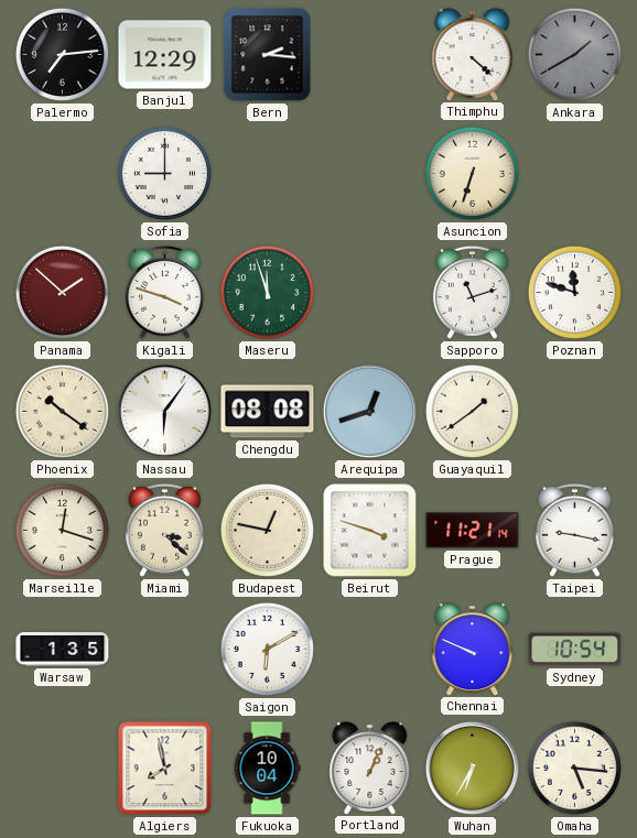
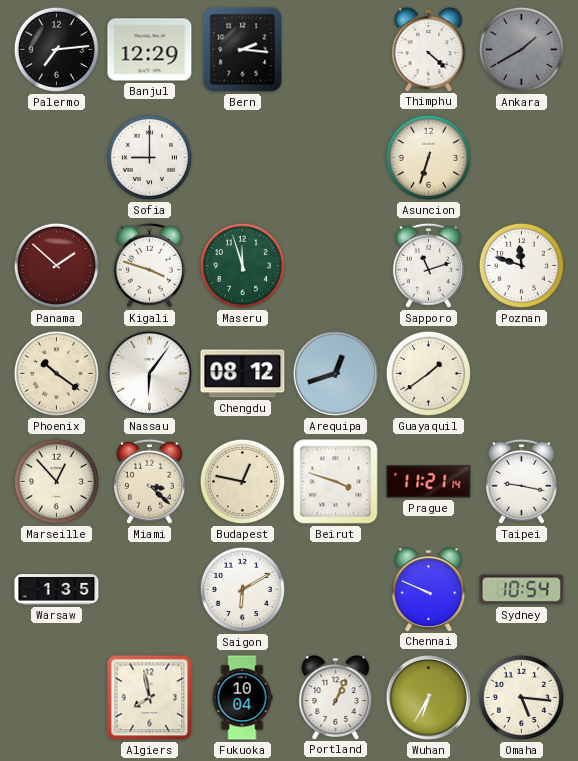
Chengdu: 08:08 -> 08:12 (243, 374)
Marseille: 12:18 -> 12:53 (56, 481)
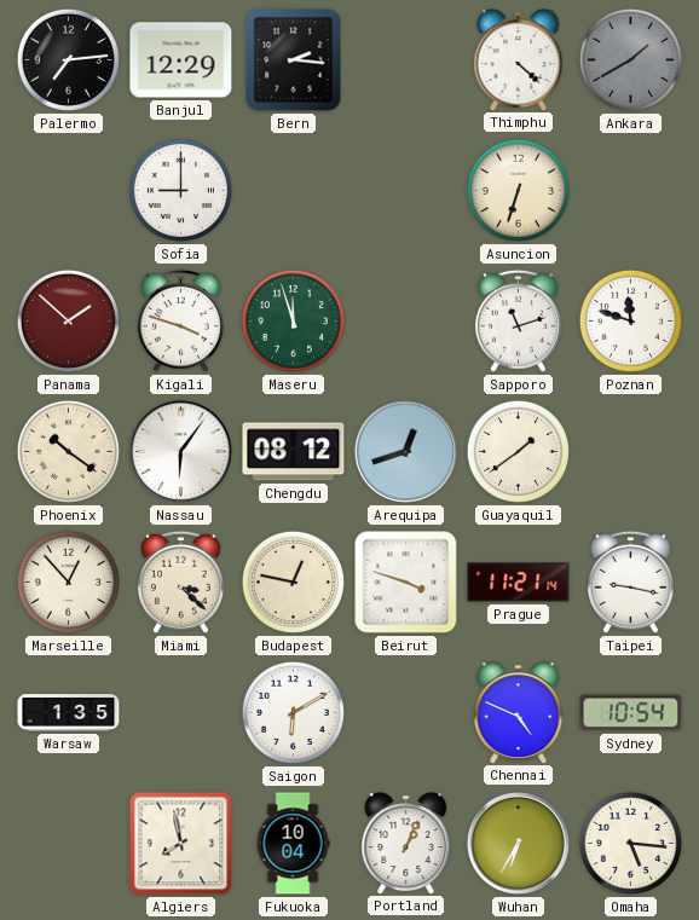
Chennai: 9:49 -> 4:49 (519, 712)
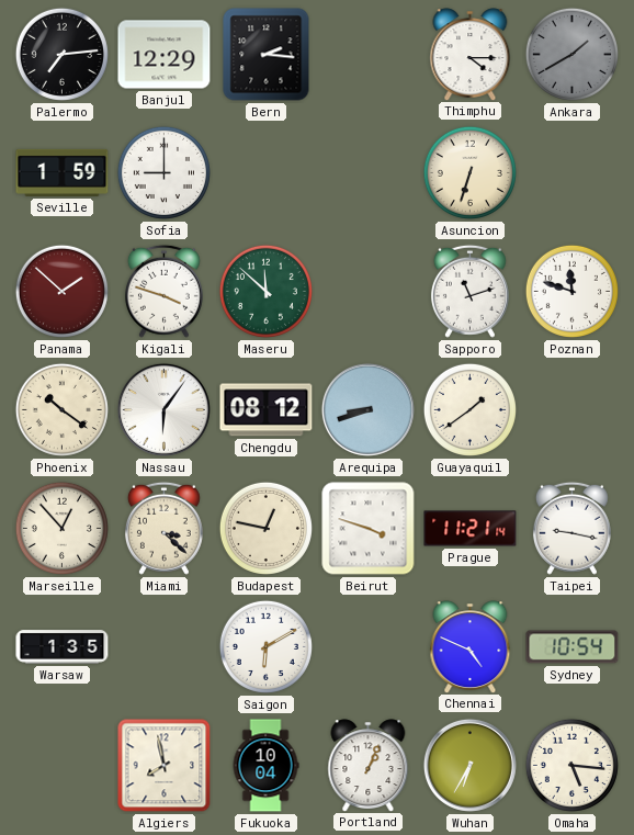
Thimphu: 4:22 -> 4:15 (471, 54)
Seville: none -> 1:59 (63, 172)
Maseru: 11:57 -> 11:52 (265, 291)
Arequipa: 12:42 -> 8:42 (367, 409)
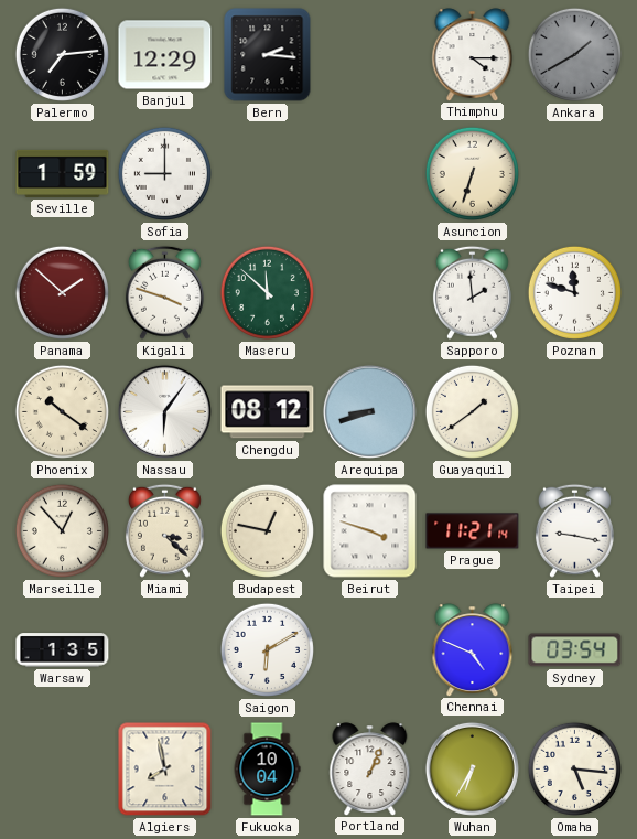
Sapporo: 11:12 -> 1:59 (472, 292)
Sydney: 10:54 -> 03:54 (575, 650)
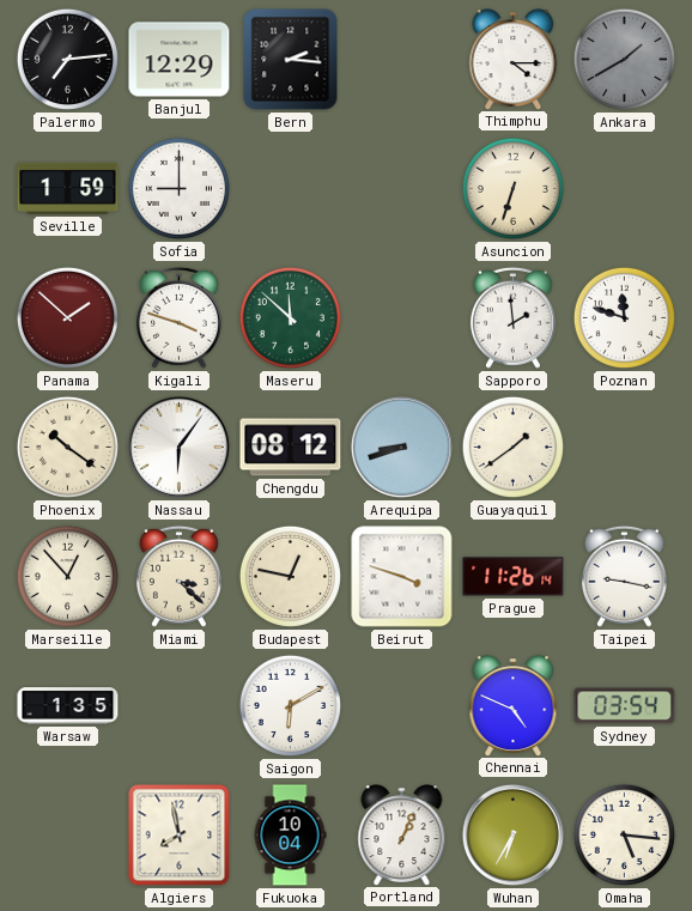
Prague: 11:21 -> 11:26 (514, 577)
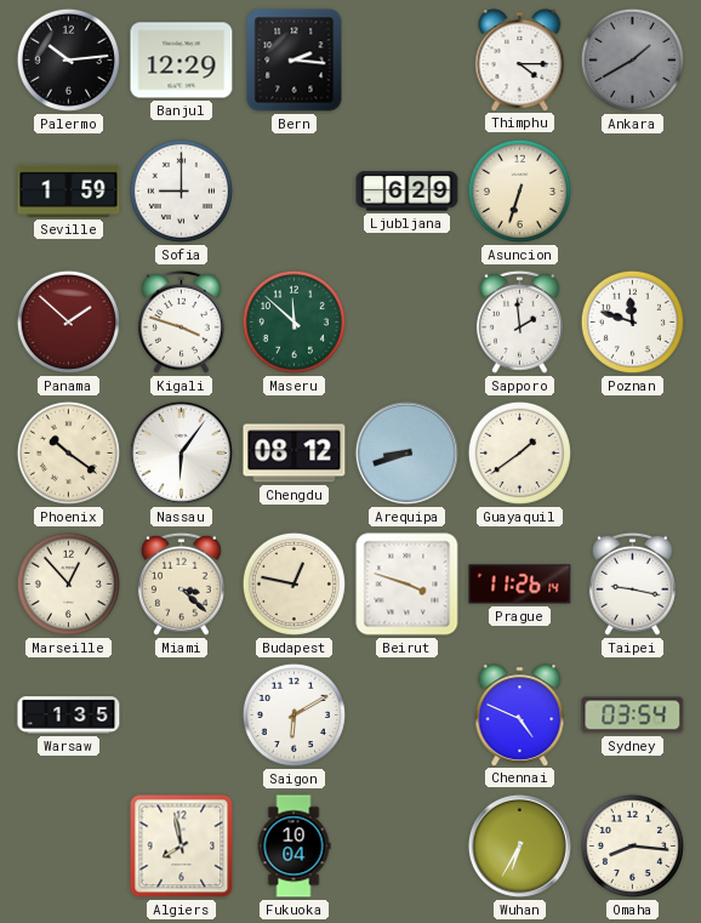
Palermo: 7:14 -> 10:14 (68, 59)
Ljubljana: none -> 6:29 (408, 192)
Portland: 1:04 -> none (402, 834)
Omaha: 5:16 -> 8:16 (632, 845)
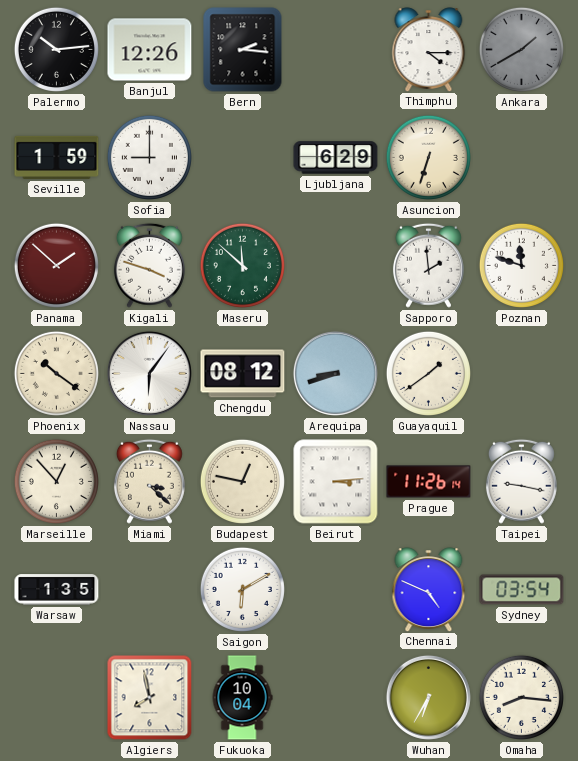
Banjul: 12:29 -> 12:26 (150, 50)
Beirut: 3:48 -> 3:14 (336, 482)
